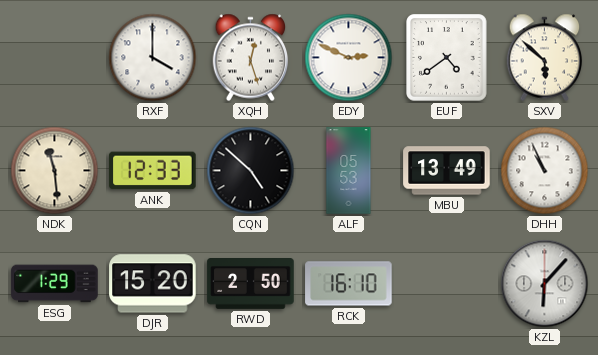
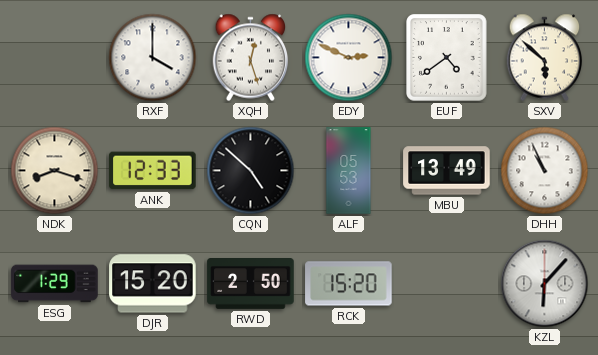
NDK: 11:29 -> 8:18 (55, 171)
RCK: 16:10 -> 15:20 (349, 284)
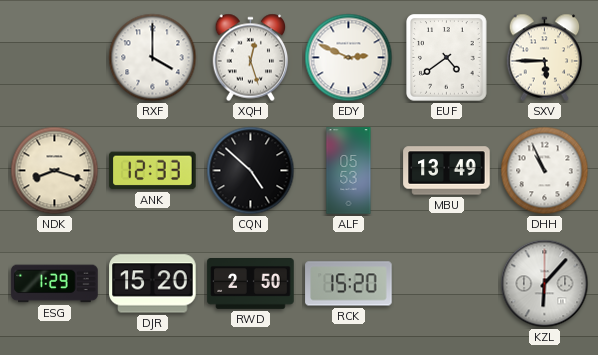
SXV: 5:52 -> 5:45 (545, 58)
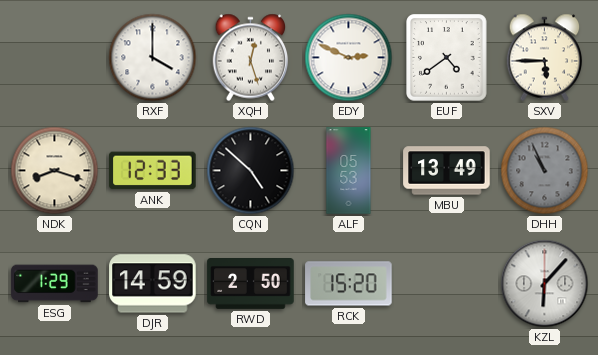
DHH dial: white -> grey (545, 171)
DJR: 15:20 -> 14:59 (153, 284)
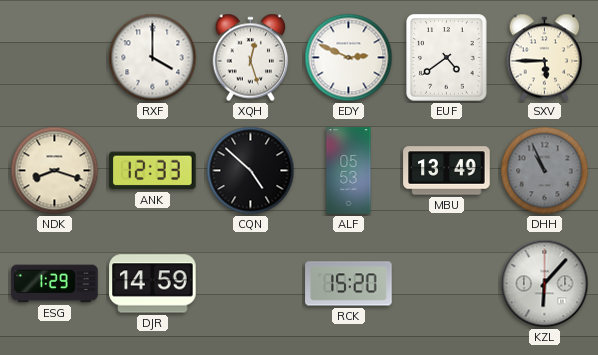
RWD: 2:50 -> none (251, 284)
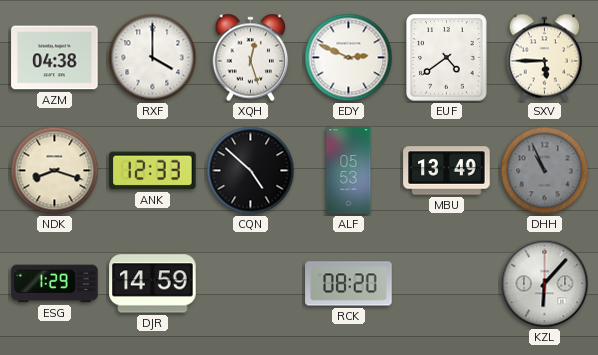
AZM: none -> 04:38 (55, 58)
RCK: 15:20 -> 08:20 (349, 284)
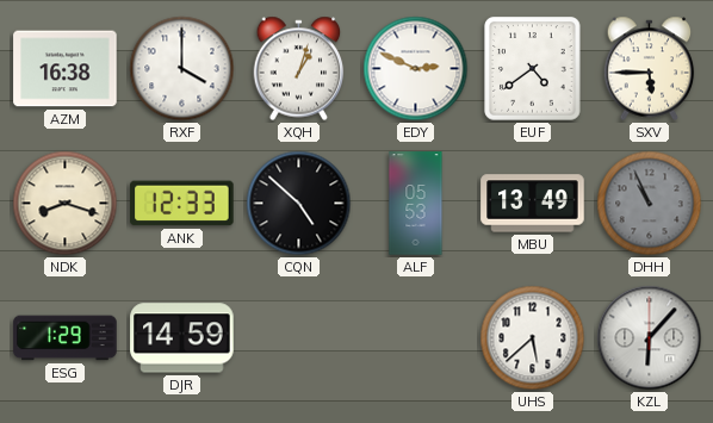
AZM: 04:38 -> 16:38 (66, 69)
XQH: 12:27 -> 1:03 (299, 69)
RCK: 08:20 -> none (349, 284)
UHS: none -> 5:38 (533, 338)
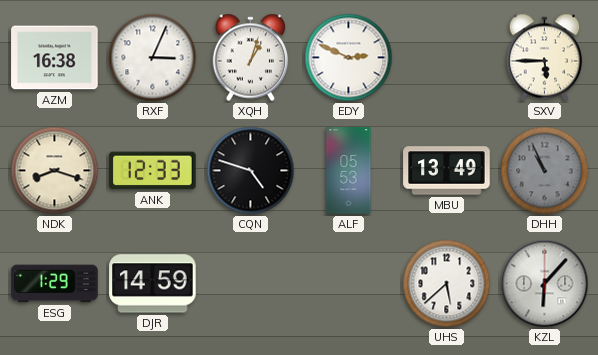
RXF: 4:00 -> 3:04 (153, 58)
EUF: 4:39 -> none (533, 69)
CQN: 4:52 -> 4:48 (251, 171)
